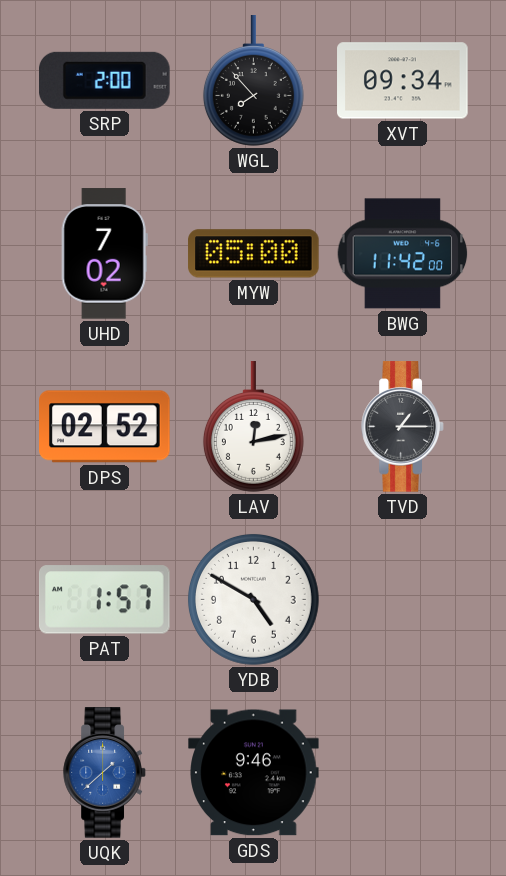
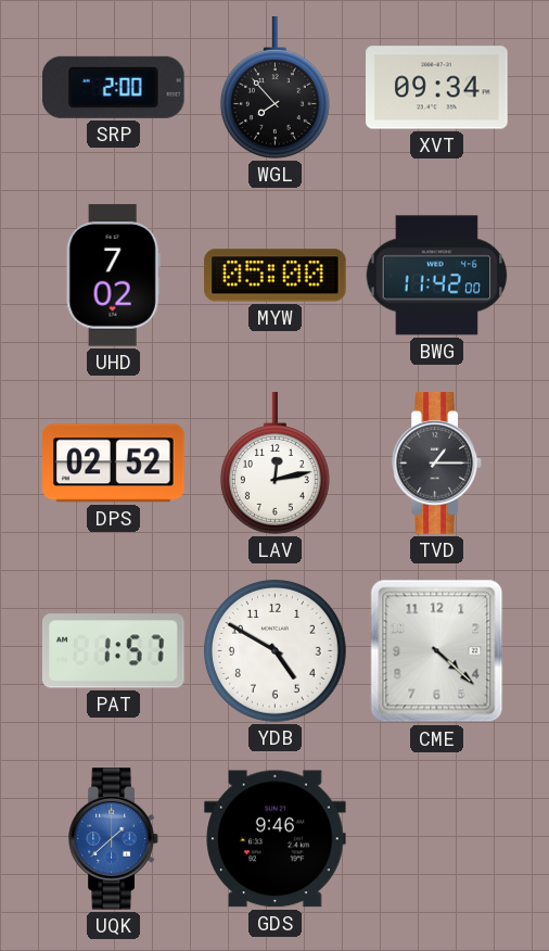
CME: none -> 4:22 (437, 651)
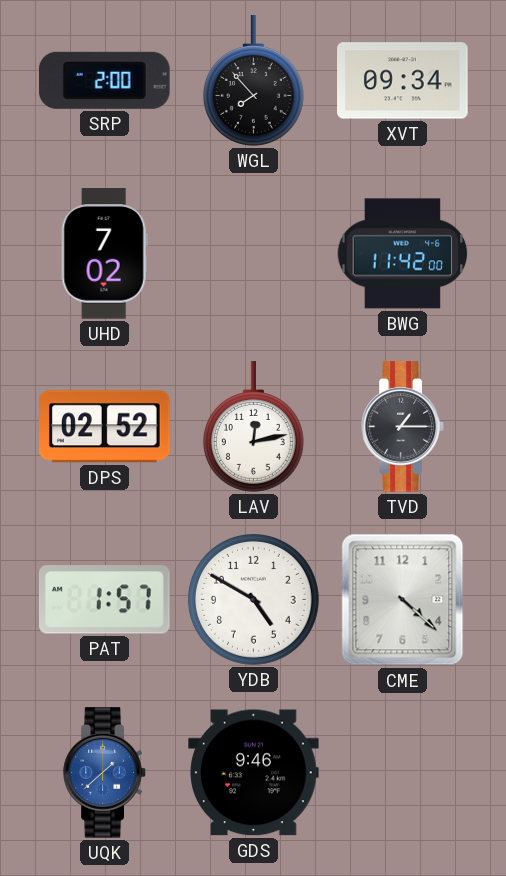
MYW: 05:00 -> none (276, 276)
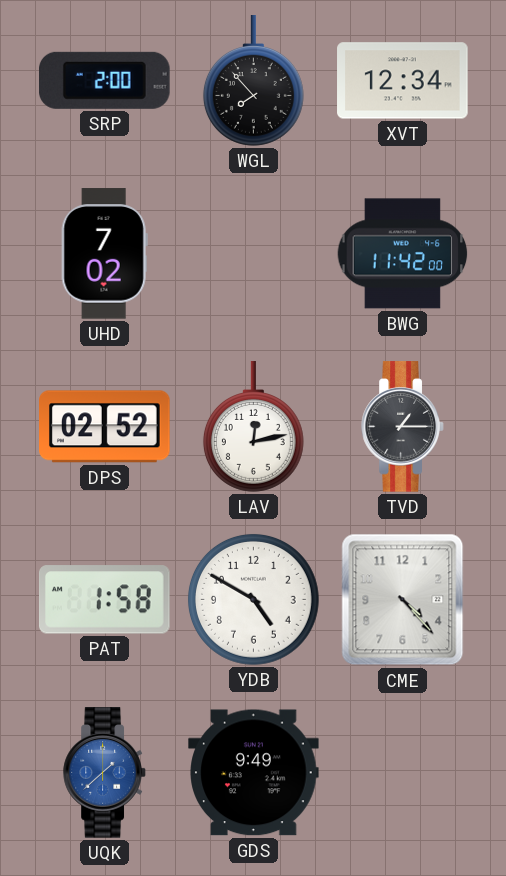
XVT: 09:34 -> 12:34 (403, 81)
PAT: 1:57 -> 1:58 (105, 600)
CME: 4:22 -> 4:23 (403, 600)
GDS: 9:46 -> 9:49 (254, 773)
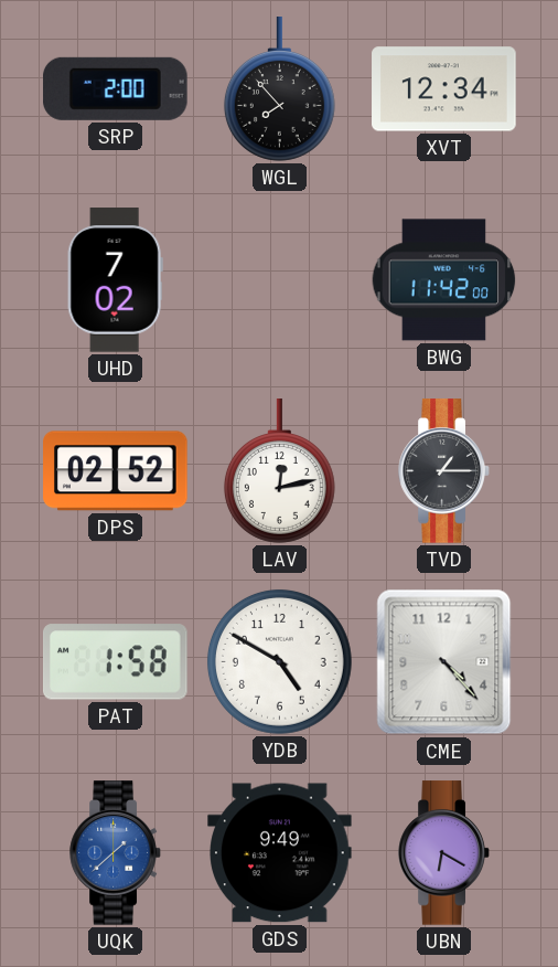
UBN: none -> 6:20 (444, 853)
